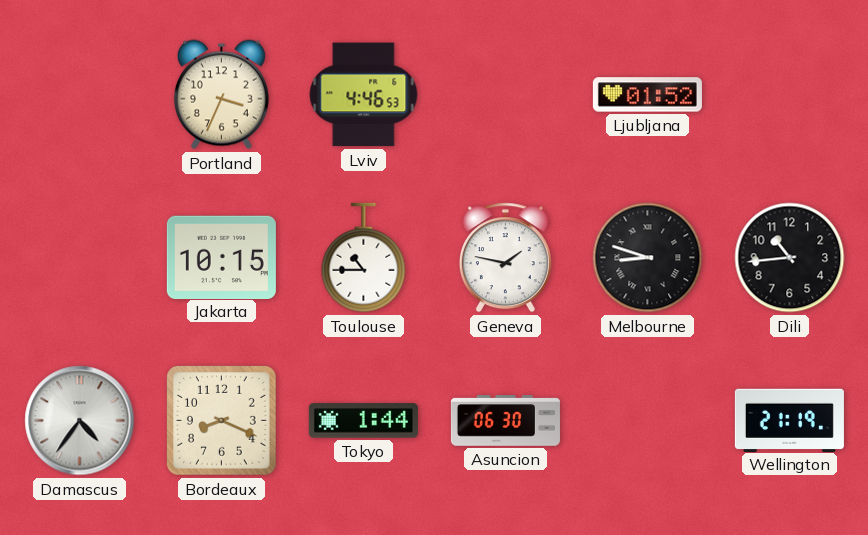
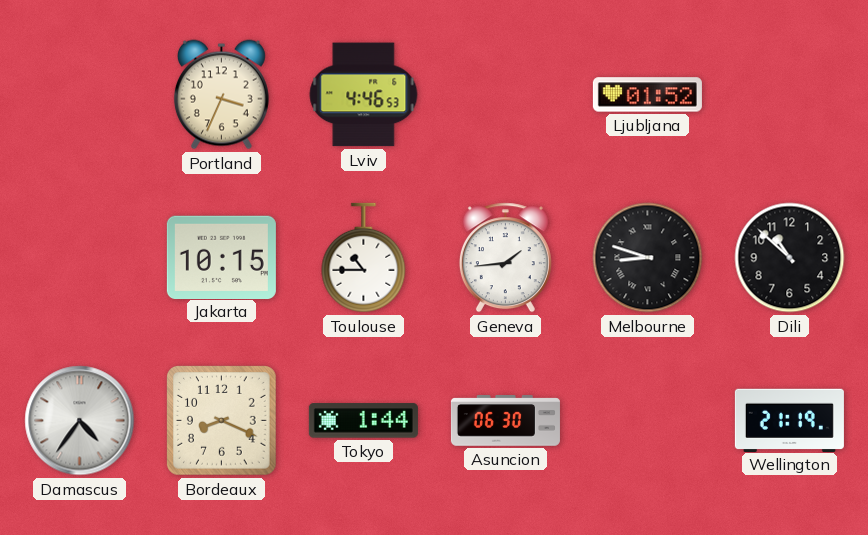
Geneva: 1:47 -> 1:44 (505, 258)
Dili: 10:44 -> 10:52 (790, 258)
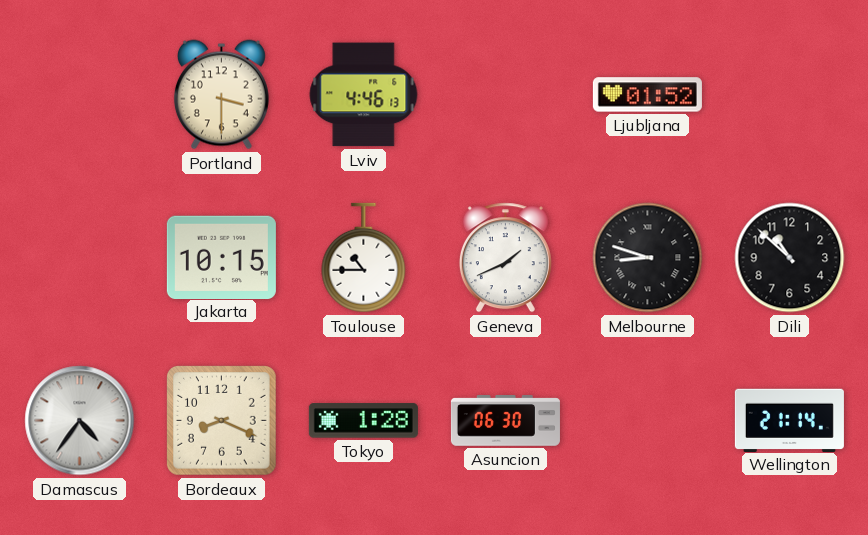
Portland: 3:34 -> 3:30 (221, 95)
Lviv: 4:46:53 -> 4:46:13 (364, 95)
Geneva: 1:44 -> 1:41 (505, 258)
Tokyo: 1:44 -> 1:28 (363, 421)
Wellington: 21:19 -> 21:14 (789, 420)
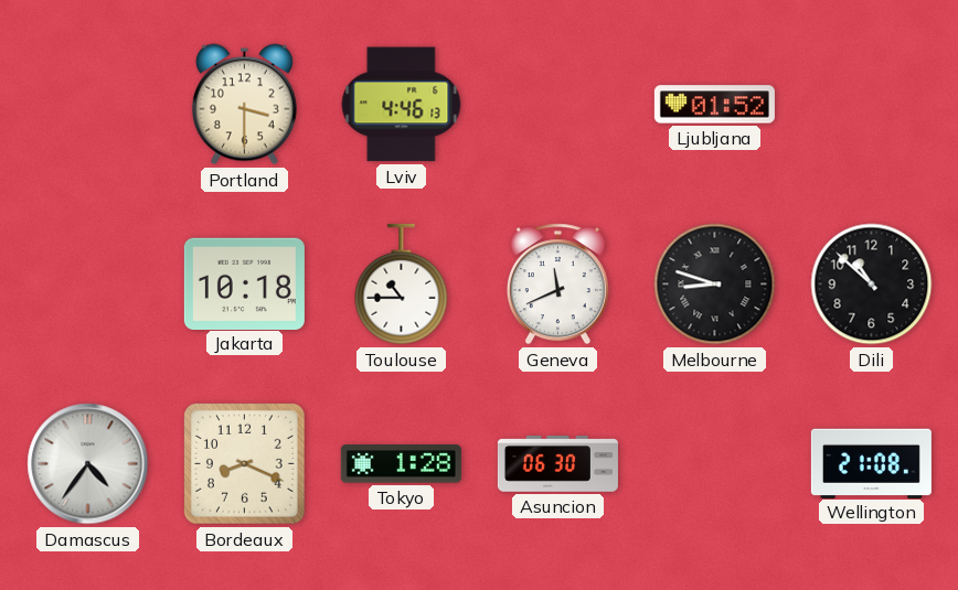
Jakarta: 10:15 -> 10:18 (244, 283)
Geneva: 1:41 -> 11:41 (557, 285)
Wellington: 21:14 -> 21:08 (871, 463)
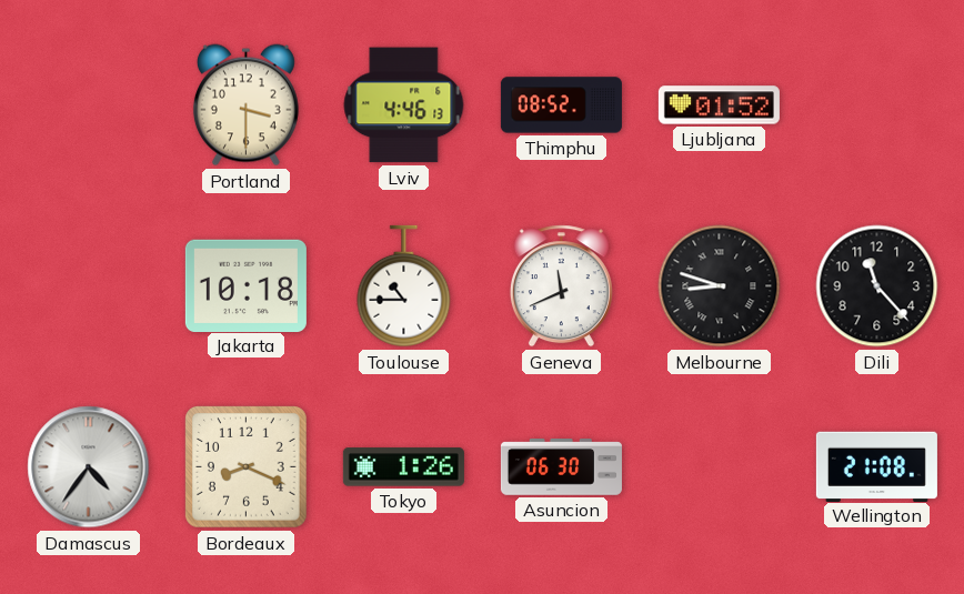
Thimphu: none -> 08:52 (561, 105)
Dili: 10:52 -> 11:23 (877, 286)
Tokyo: 1:28 -> 1:26 (403, 467)
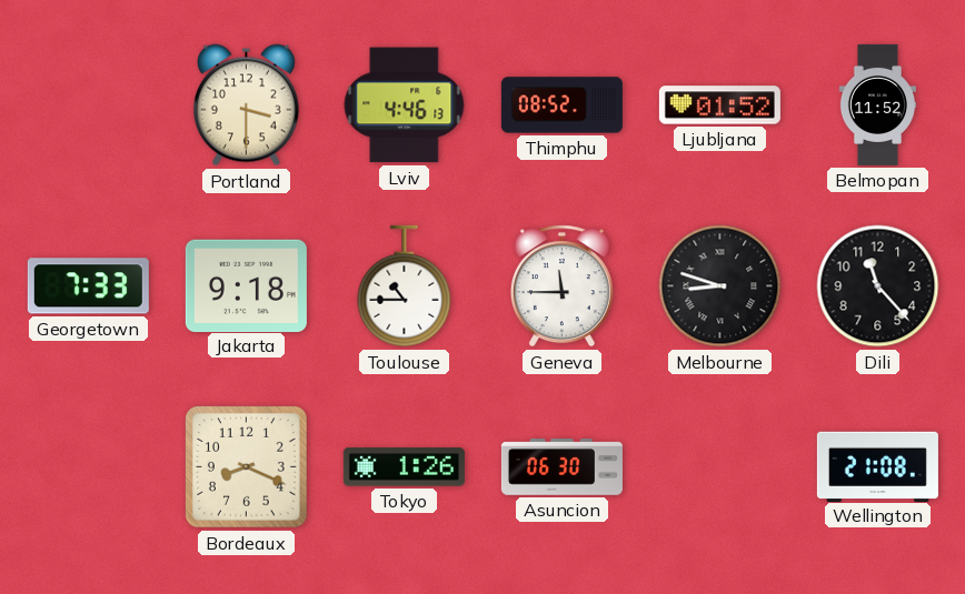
Belmopan: none -> 11:52 (877, 104)
Georgetown: none -> 7:33 (88, 286)
Jakarta: 10:18 -> 9:18 (246, 285)
Geneva: 11:41 -> 11:45 (561, 286)
Damascus: 4:36 -> none (89, 467)
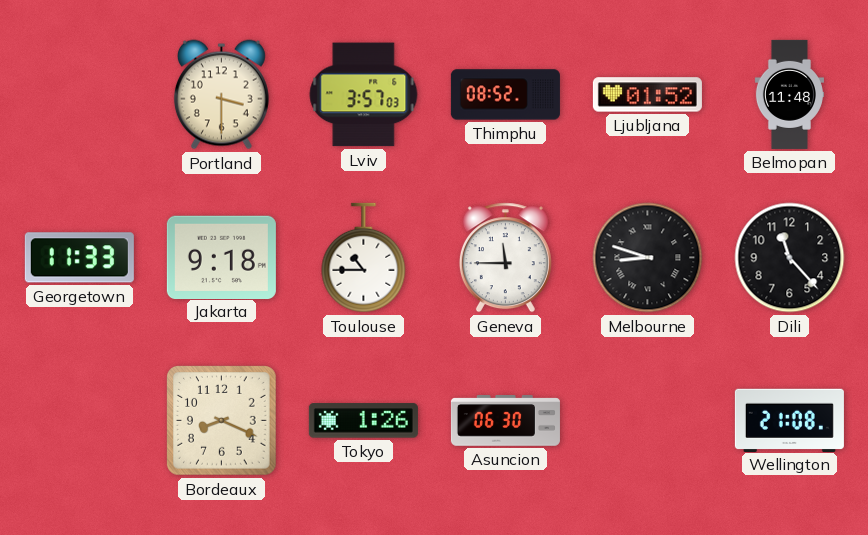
Lviv: 4:46 -> 3:57 (364, 95)
Belmopan: 11:52 -> 11:48 (789, 94)
Georgetown: 7:33 -> 11:33 (79, 258)
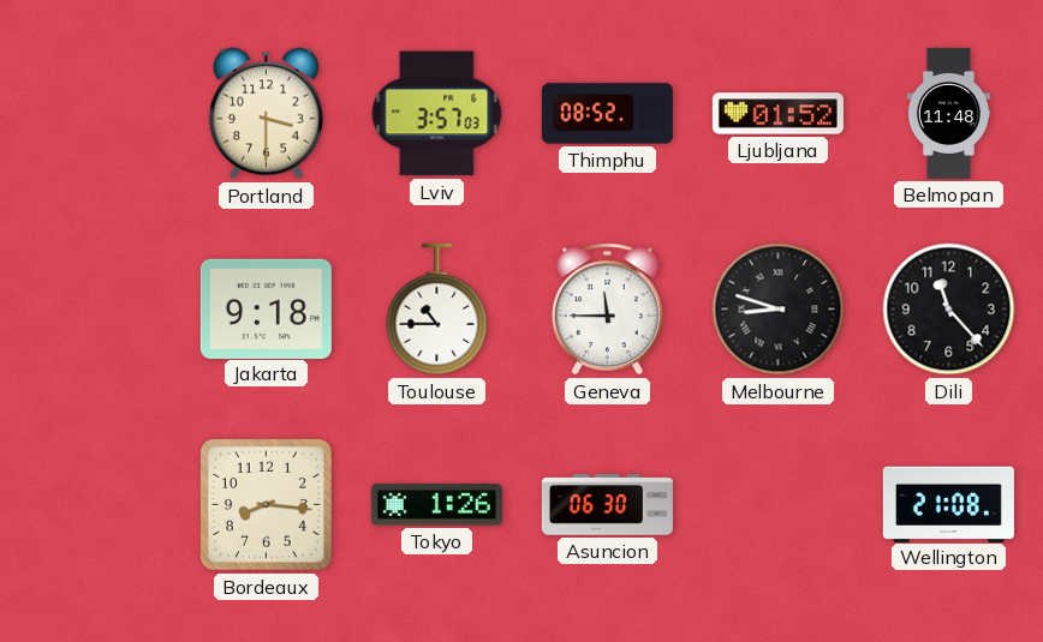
Georgetown: 11:33 -> none (79, 258)
Bordeaux: 8:19 -> 8:16 (267, 505)
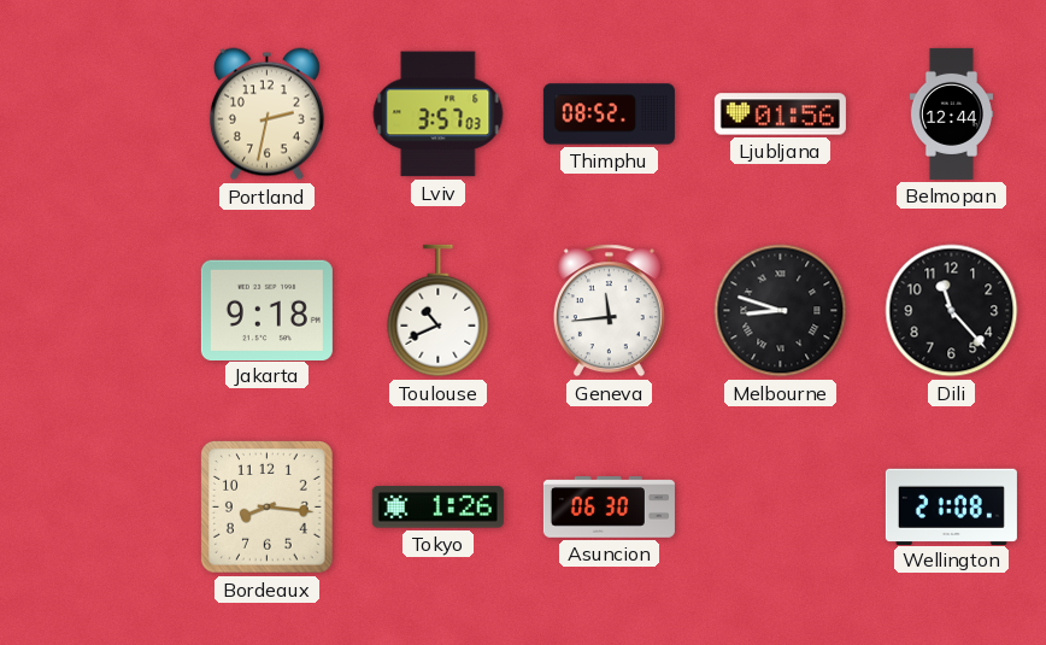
Portland: 3:30 -> 2:32 (266, 115)
Ljubljana: 01:52 -> 01:56 (780, 115)
Belmopan: 11:48 -> 12:44 (951, 113)
Toulouse: 10:45 -> 10:41 (439, 311)
Geneva: 11:45 -> 11:44 (609, 311)
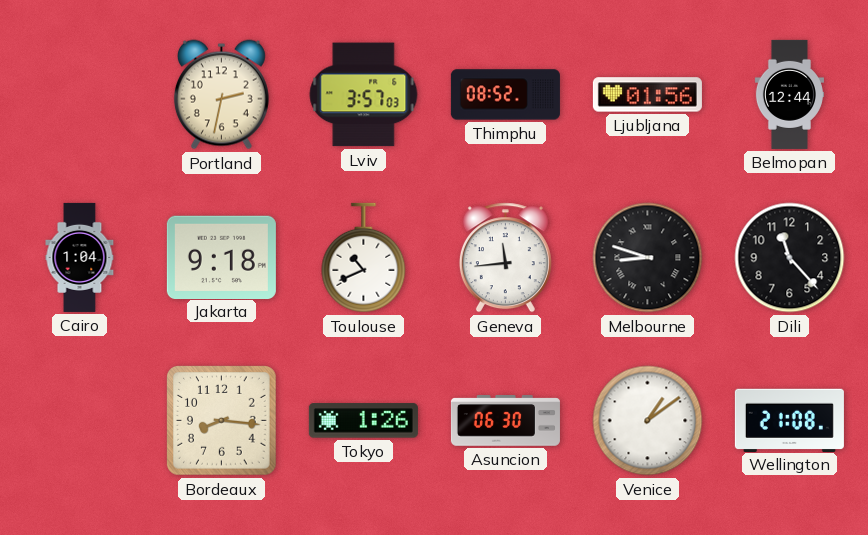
Cairo: none -> 1:04 (80, 257)
Venice: none -> 1:09 (648, 421)
